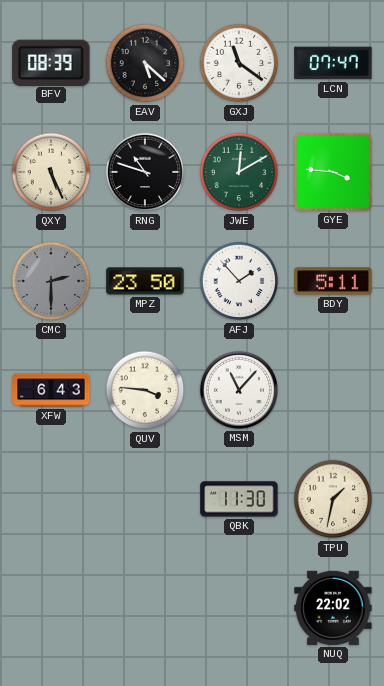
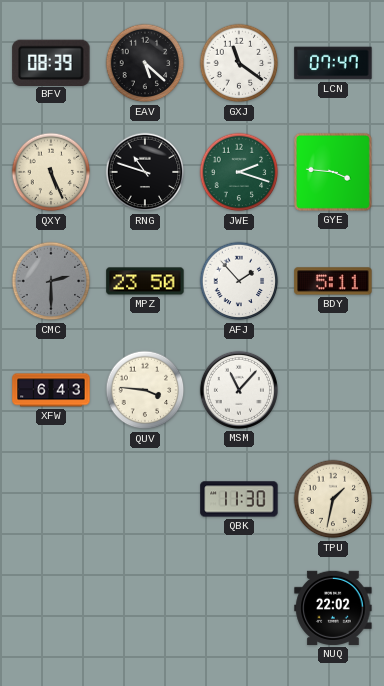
JWE: 12:10 -> 2:18 (239, 172)
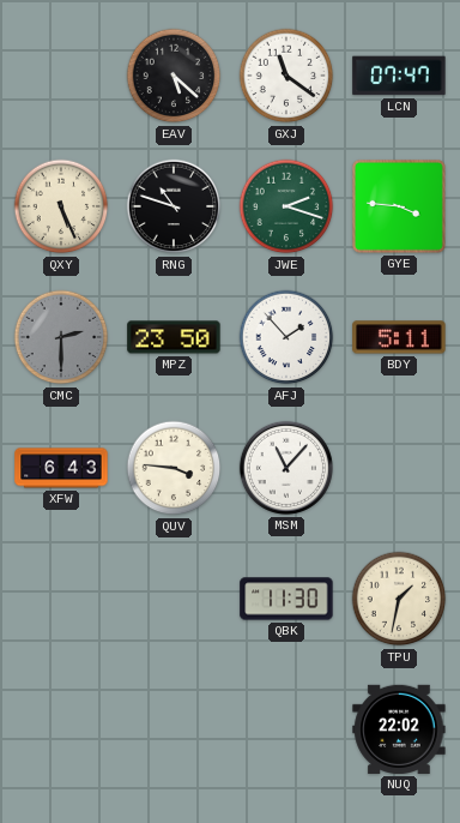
BFV: 08:39 -> none (51, 62)
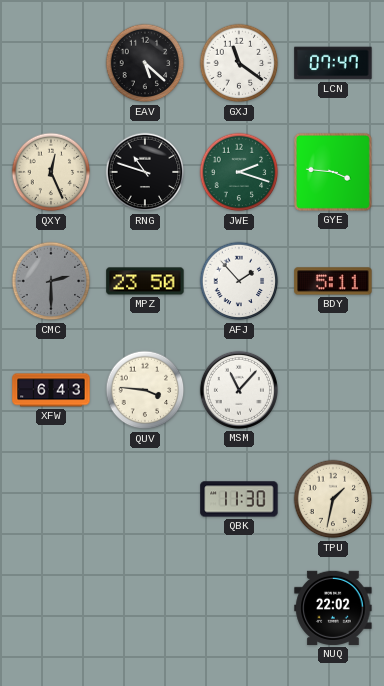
QXY: 5:26 -> 12:26 (51, 172)
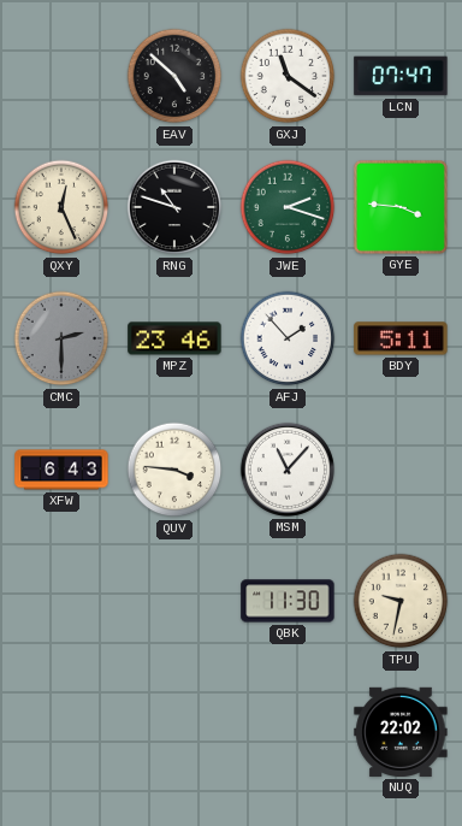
EAV: 5:22 -> 4:52 (174, 76)
MPZ: 23:50 -> 23:46 (174, 338)
TPU: 1:32 -> 9:32 (401, 601)
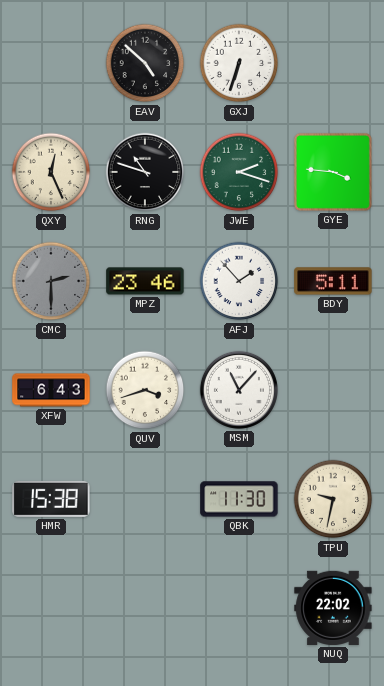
GXJ: 11:21 -> 6:33 (239, 63)
LCN: 07:47 -> none (401, 76)
QUV: 3:46 -> 3:42 (145, 390)
HMR: none -> 15:38 (51, 499)
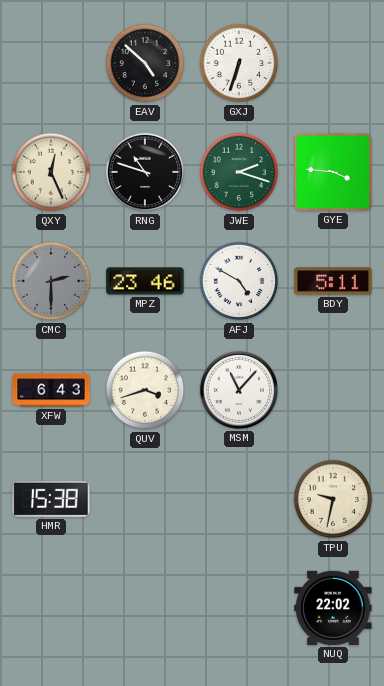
AFJ: 1:53 -> 4:50 (239, 281)
QBK: 11:30 -> none (239, 499)
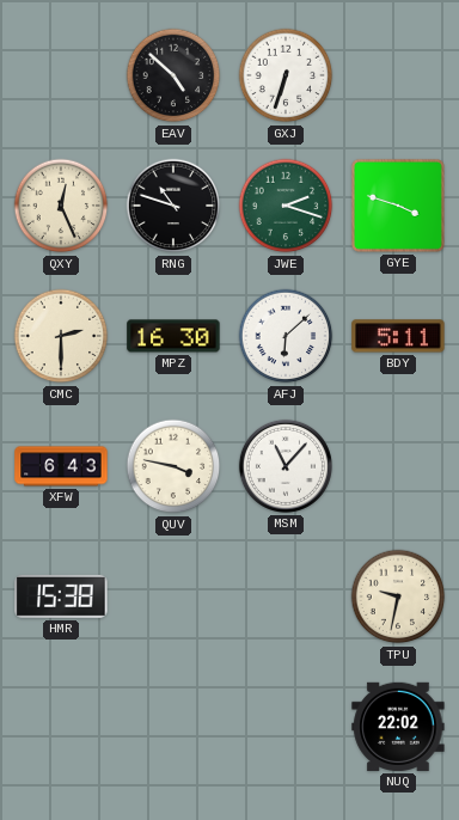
GYE: 3:46 -> 3:48 (398, 206)
CMC dial: grey -> cream (61, 336)
MPZ: 23:46 -> 16:30 (173, 336)
AFJ: 4:50 -> 6:08 (286, 336)
QUV: 3:42 -> 3:47 (173, 466)
